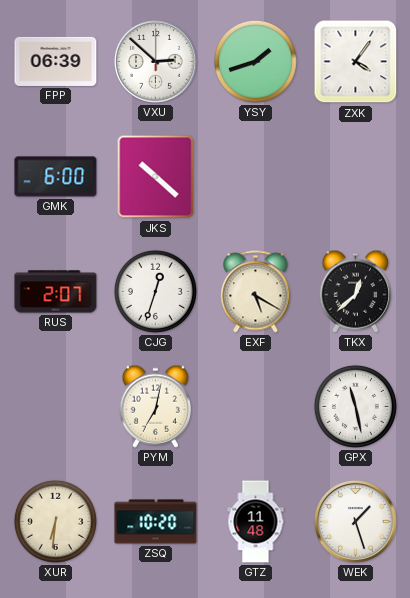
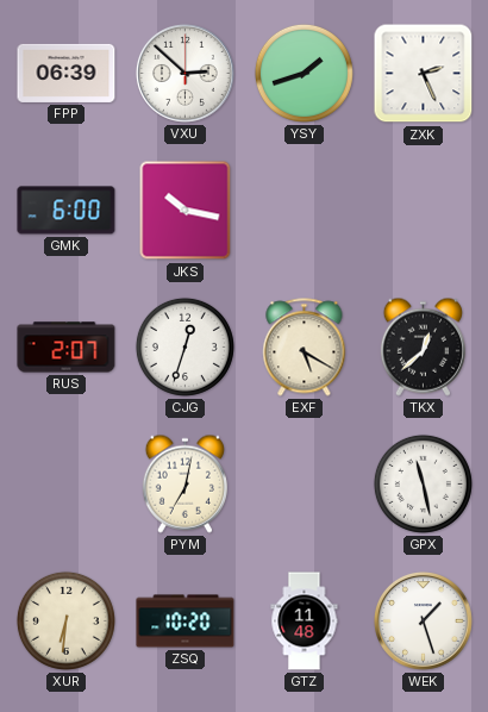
ZXK: 4:06 -> 2:26 (424, 74)
JKS: 10:22 -> 10:17 (186, 211)
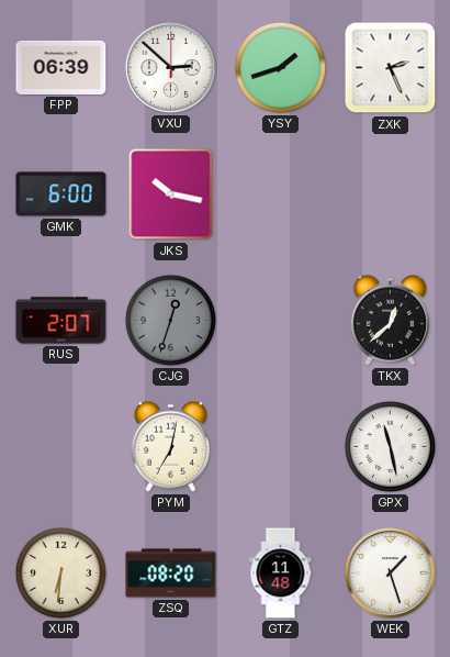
CJG dial: white -> grey (170, 320)
EXF: 5:20 -> none (305, 348)
ZSQ: 10:20 -> 08:20 (171, 574)
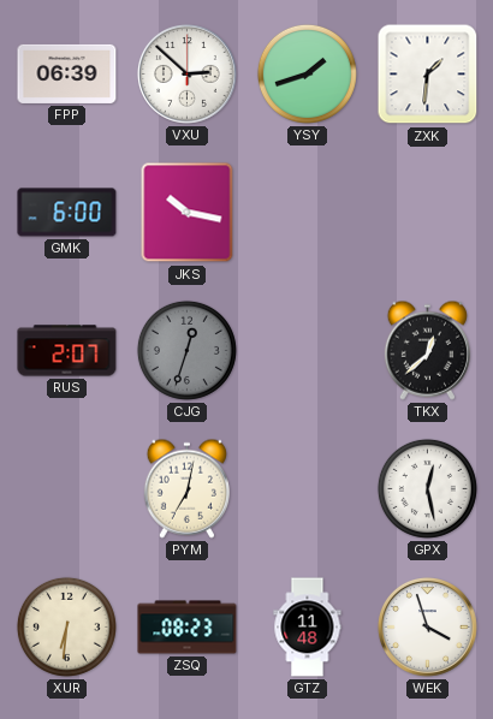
ZXK: 2:26 -> 1:31 (428, 75)
GPX: 11:28 -> 12:28 (427, 488)
ZSQ: 08:20 -> 08:23 (188, 628)
WEK: 1:27 -> 3:57 (428, 628)
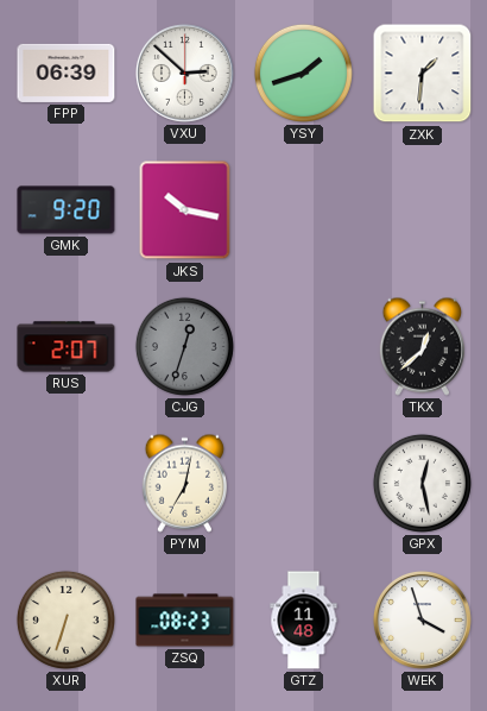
GMK: 6:00 -> 9:20 (67, 210)
XUR: 6:31 -> 6:33 (65, 619)
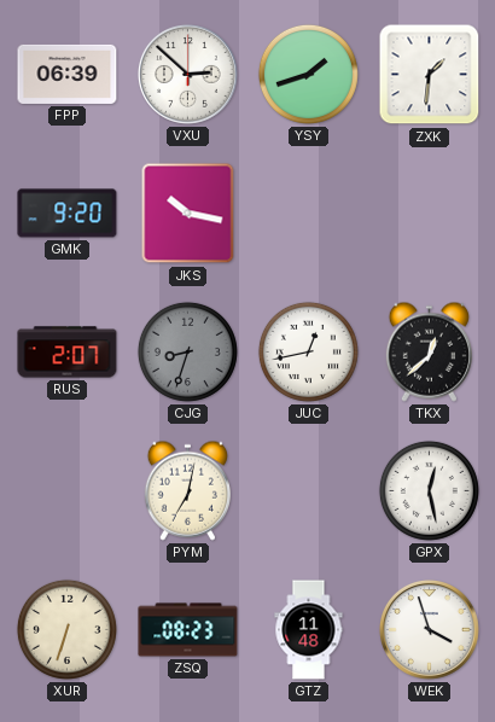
CJG: 12:33 -> 8:33 (187, 351)
JUC: none -> 12:43 (308, 351)
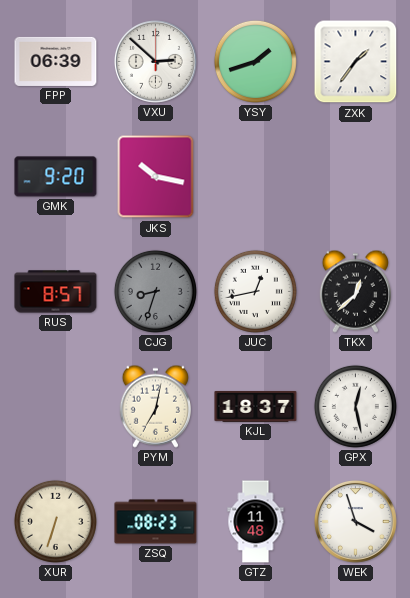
ZXK: 1:31 -> 1:36 (356, 62)
RUS: 2:07 -> 8:57 (56, 292)
KJL: none -> 18:37 (256, 406)
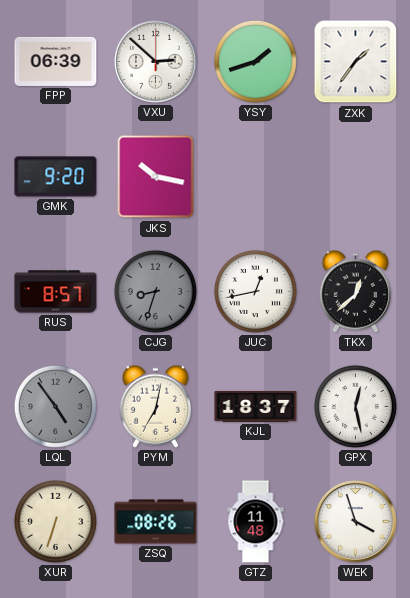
LQL: none -> 4:54 (55, 406)
ZSQ: 08:23 -> 08:26 (156, 522)
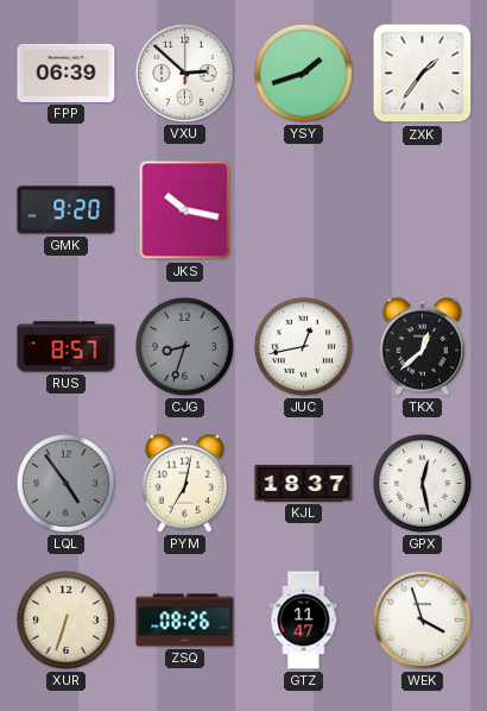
GTZ: 11:48 -> 11:47 (304, 621)
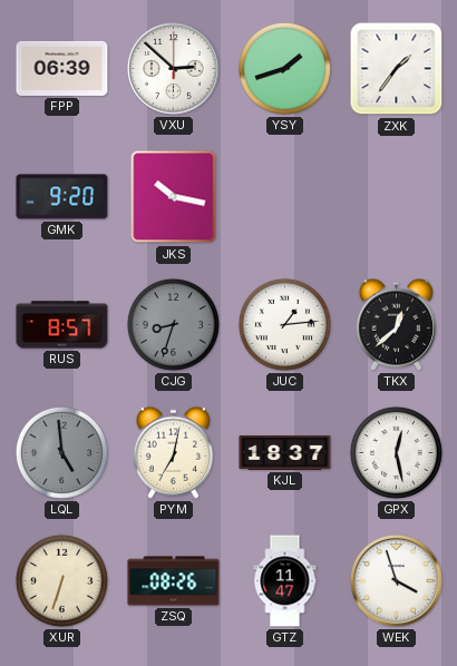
JUC: 12:43 -> 1:14 (284, 324)
LQL: 4:54 -> 4:59 (61, 452)
